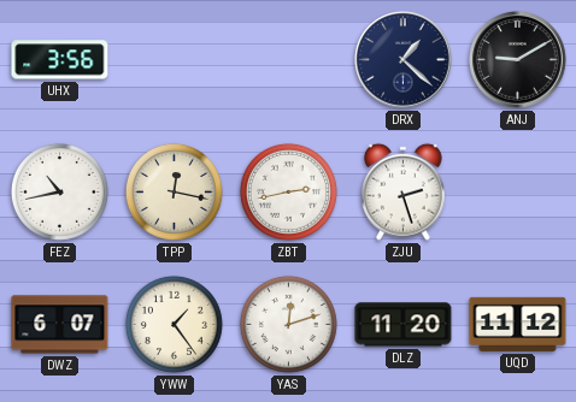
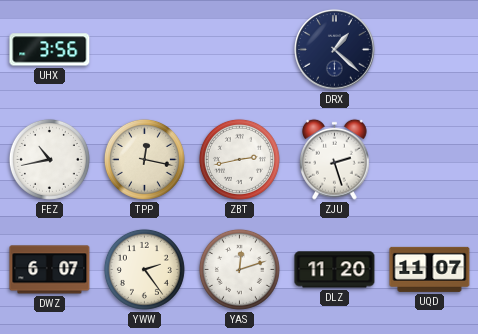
ANJ: 9:10 -> none (518, 60)
YWW: 1:24 -> 2:24 (144, 269)
UQD: 11:12 -> 11:07 (430, 269)
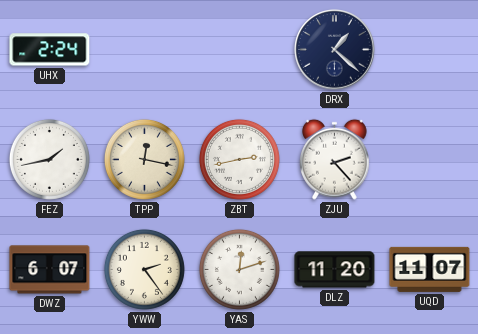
UHX: 3:56 -> 2:24 (50, 50)
FEZ: 10:43 -> 1:43 (49, 159)
ZJU: 2:27 -> 2:23 (335, 159)
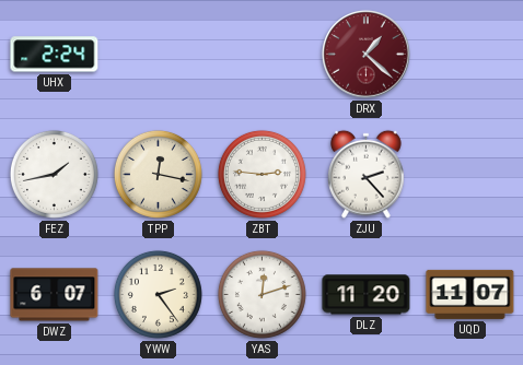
DRX dial: navy -> burgundy (367, 55)
ZBT: 2:43 -> 2:46 (261, 174)
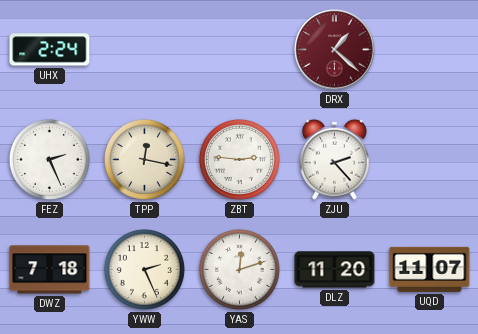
FEZ: 1:43 -> 2:26 (49, 159)
DWZ: 6:07 -> 7:18 (50, 270)
YWW: 2:24 -> 2:26 (144, 269)
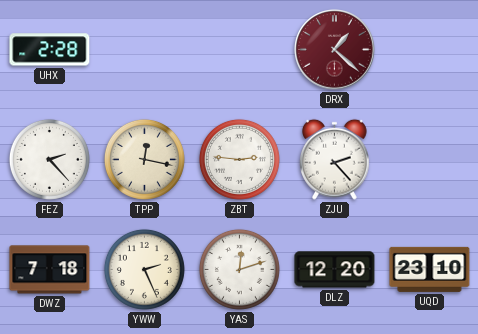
UHX: 2:24 -> 2:28 (50, 50)
FEZ: 2:26 -> 2:23 (49, 159)
DLZ: 11:20 -> 12:20 (335, 270)
UQD: 11:07 -> 23:10 (430, 269)
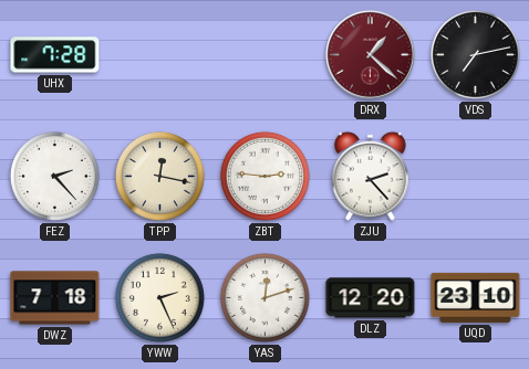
UHX: 2:28 -> 7:28 (55, 55)
VDS: none -> 7:13 (475, 54)
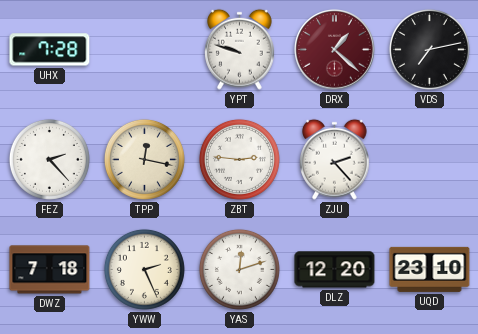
YPT: none -> 9:48 (240, 49)
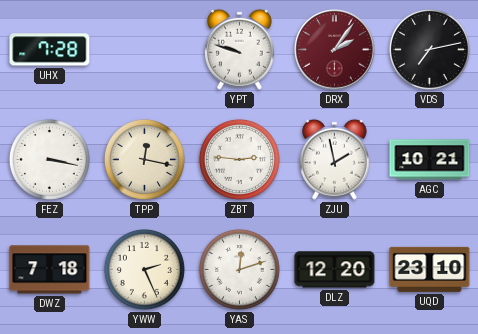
DRX: 1:22 -> 2:06 (335, 50)
FEZ: 2:23 -> 3:17 (49, 159)
ZJU: 2:23 -> 1:58 (335, 159)
AGC: none -> 10:21 (430, 160)
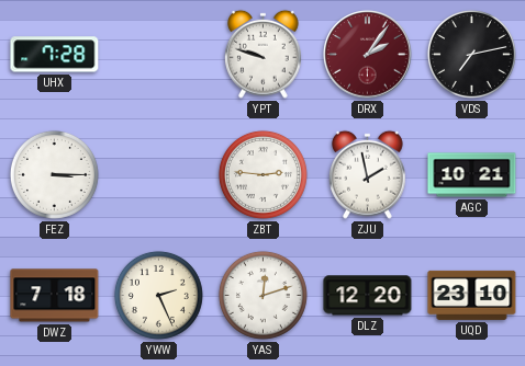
FEZ: 3:17 -> 3:15 (54, 174)
TPP: 12:17 -> none (144, 159)
